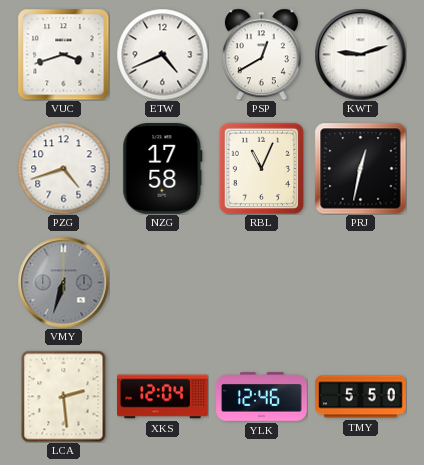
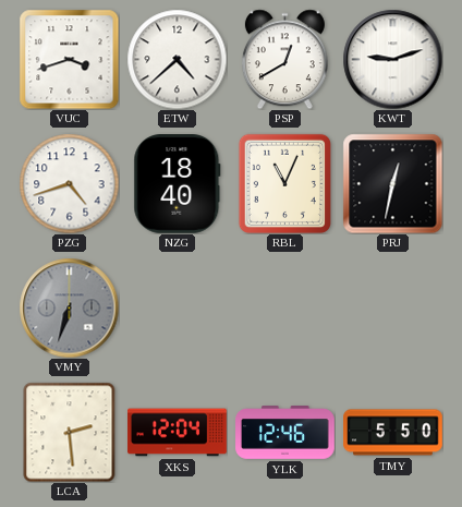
ETW: 4:41 -> 4:38 (177, 59)
NZG: 17:58 -> 18:40 (178, 184)
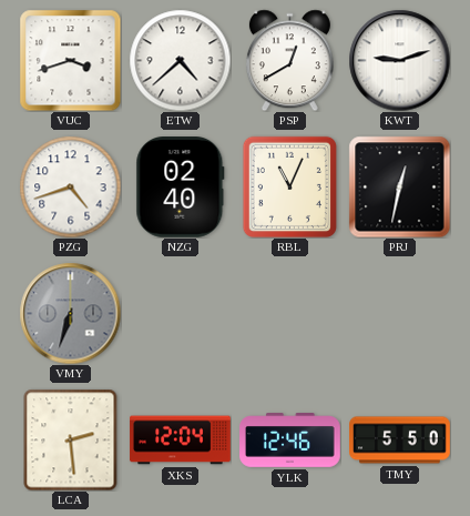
NZG: 18:40 -> 02:40 (181, 188)
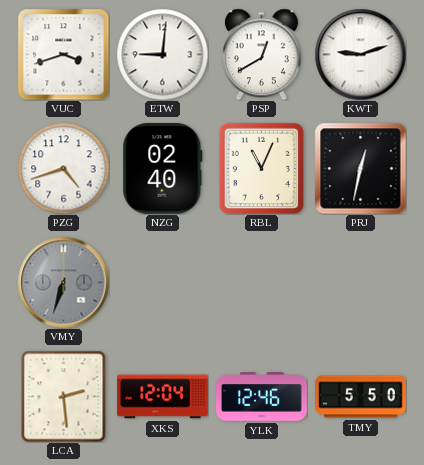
ETW: 4:38 -> 9:01 (162, 54)
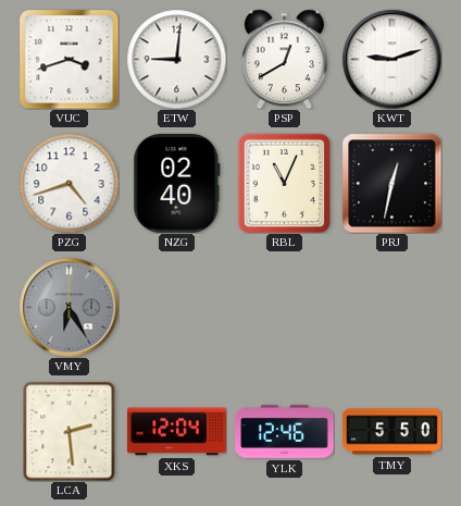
VMY: 6:33 -> 6:25 (68, 307)
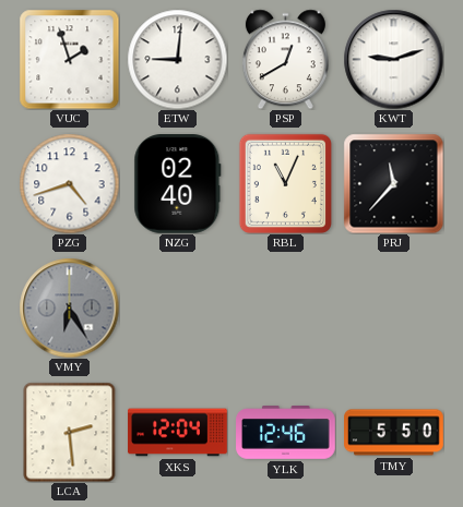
VUC: 3:42 -> 1:57 (69, 59)
PRJ: 12:32 -> 11:37 (393, 183)
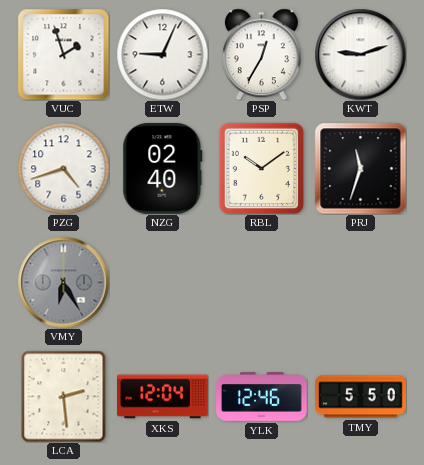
ETW: 9:01 -> 9:04 (162, 54)
PSP: 12:40 -> 12:35 (261, 54)
RBL: 11:04 -> 10:09 (261, 168)
PRJ: 11:37 -> 11:33 (360, 168)
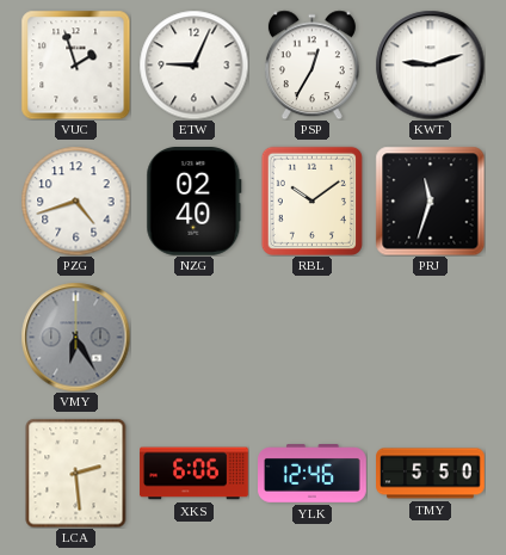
XKS: 12:04 -> 6:06 (195, 474)
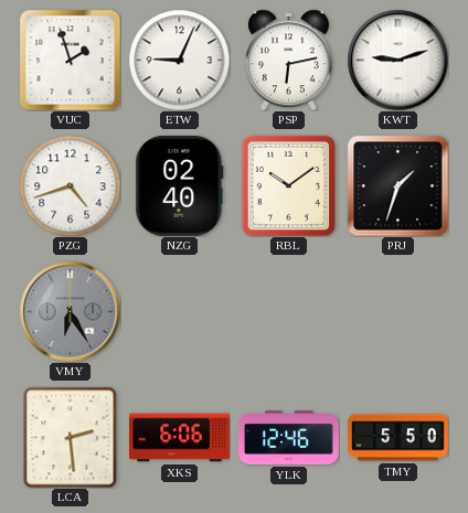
PSP: 12:35 -> 6:13 (288, 60)
PRJ: 11:33 -> 1:33 (397, 185)
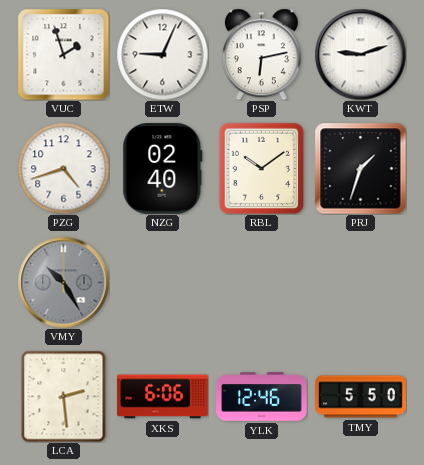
VMY: 6:25 -> 10:25 (63, 282)
